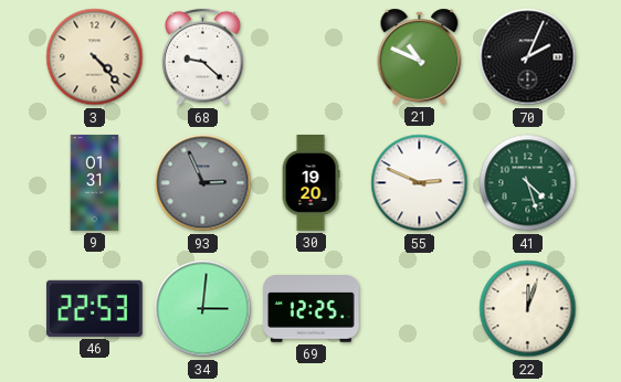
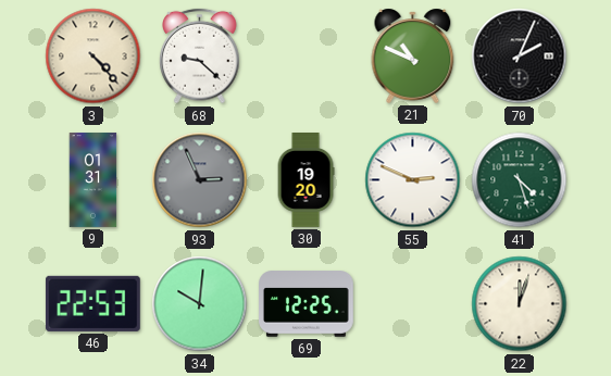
34: 3:01 -> 10:01 (200, 304)
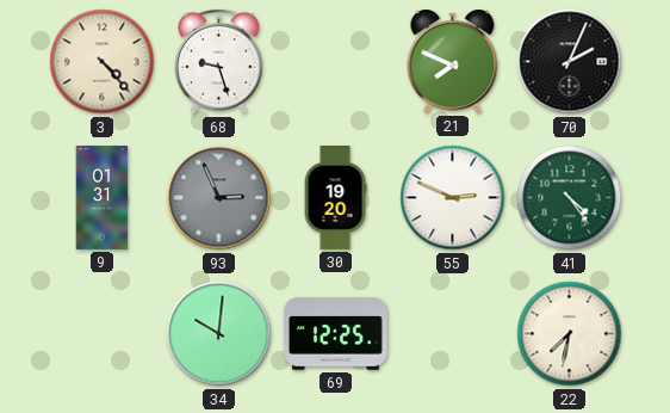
68: 9:22 -> 9:27 (219, 62)
21: 10:49 -> 7:49 (453, 61)
41: 4:27 -> 4:24 (570, 198)
46: 22:53 -> none (92, 303)
22: 12:03 -> 7:32 (570, 334)
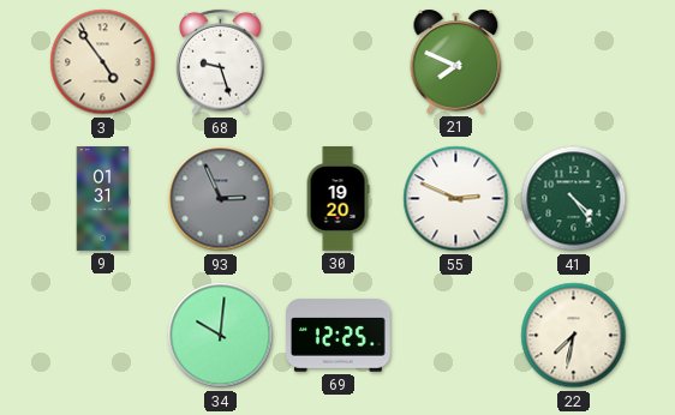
3: 4:23 -> 4:54 (103, 62)
70: 2:04 -> none (570, 62)
